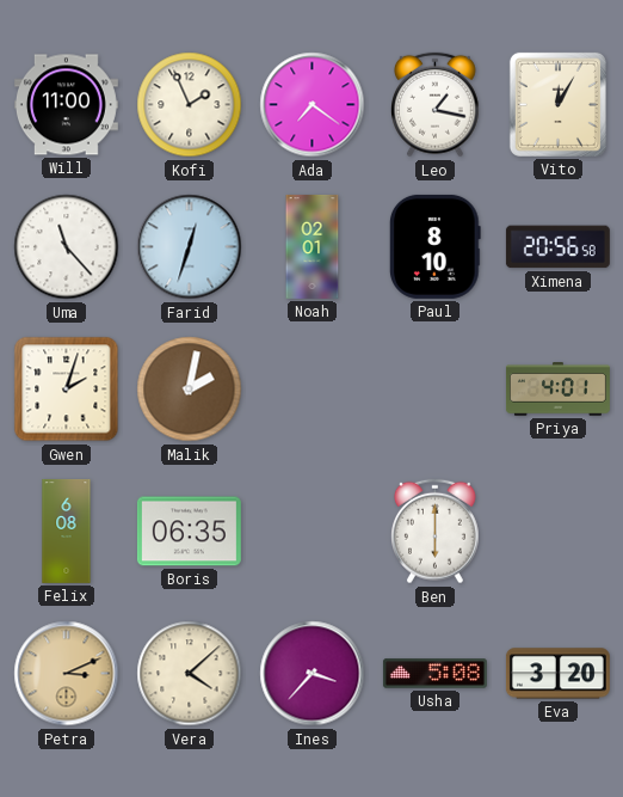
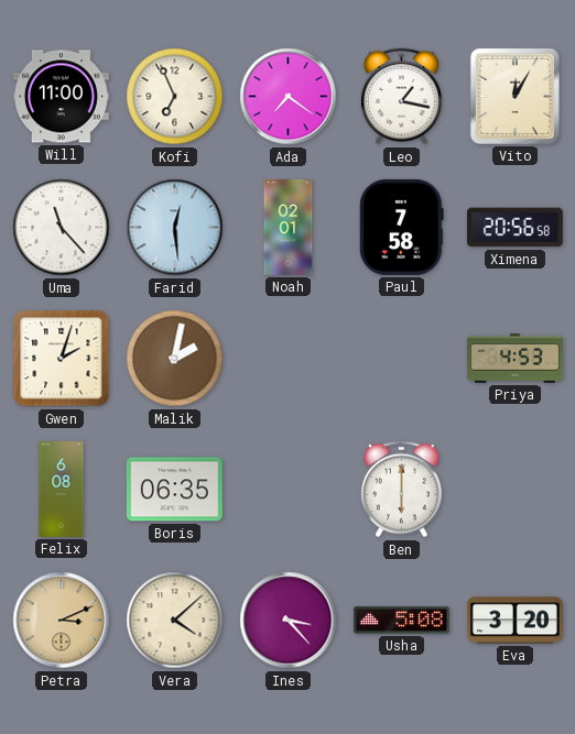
Kofi: 1:56 -> 6:56 (175, 97)
Farid: 12:33 -> 12:29 (175, 228)
Paul: 8:10 -> 7:58 (402, 227)
Priya: 4:01 -> 4:53 (514, 359)
Ines: 3:37 -> 3:23 (289, 621)
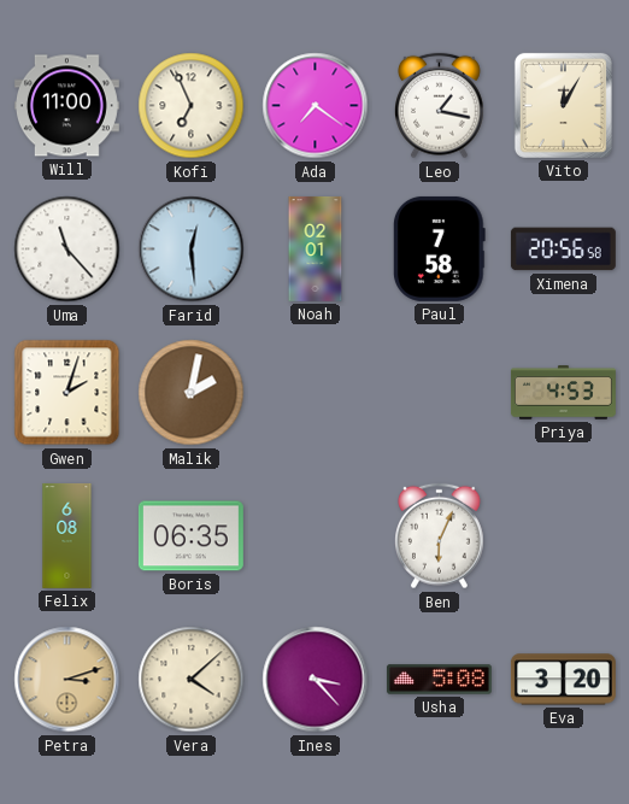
Ben: 6:00 -> 6:04 (440, 536)
Petra: 3:11 -> 3:12 (67, 680)
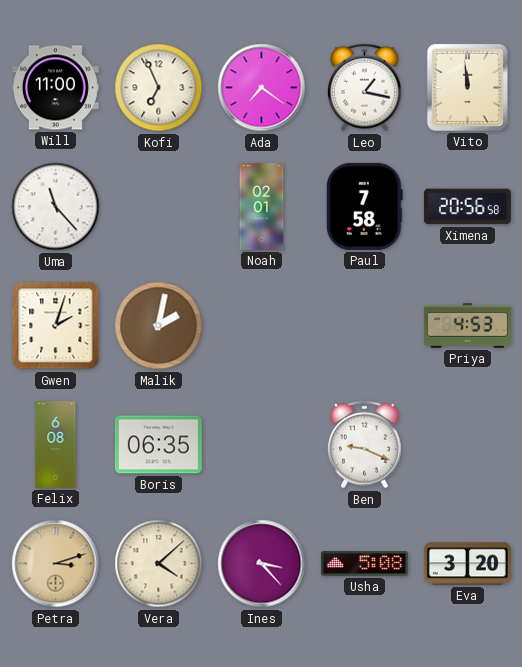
Vito: 12:05 -> 11:59 (467, 87)
Farid: 12:29 -> none (192, 250)
Ben: 6:04 -> 9:19 (365, 445)
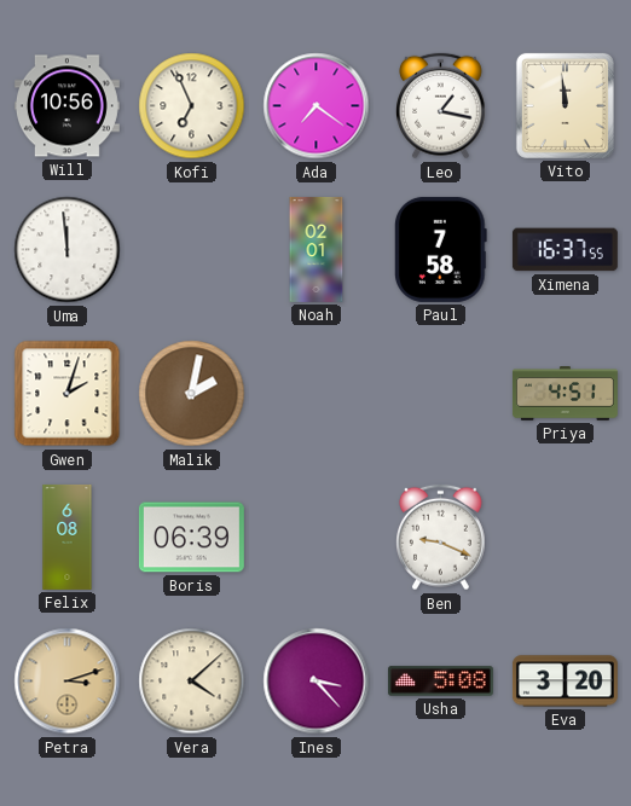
Will: 11:00 -> 10:56 (66, 106)
Uma: 11:23 -> 11:59 (68, 250)
Ximena: 20:56 -> 16:37 (565, 250)
Priya: 4:53 -> 4:51 (565, 394)
Boris: 06:35 -> 06:39 (191, 538)
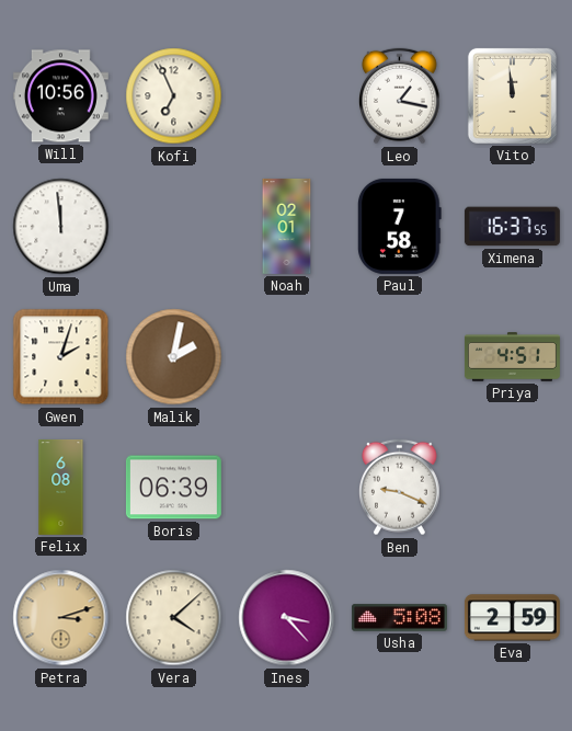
Ada: 7:21 -> none (317, 106)
Eva: 3:20 -> 2:59 (512, 618)
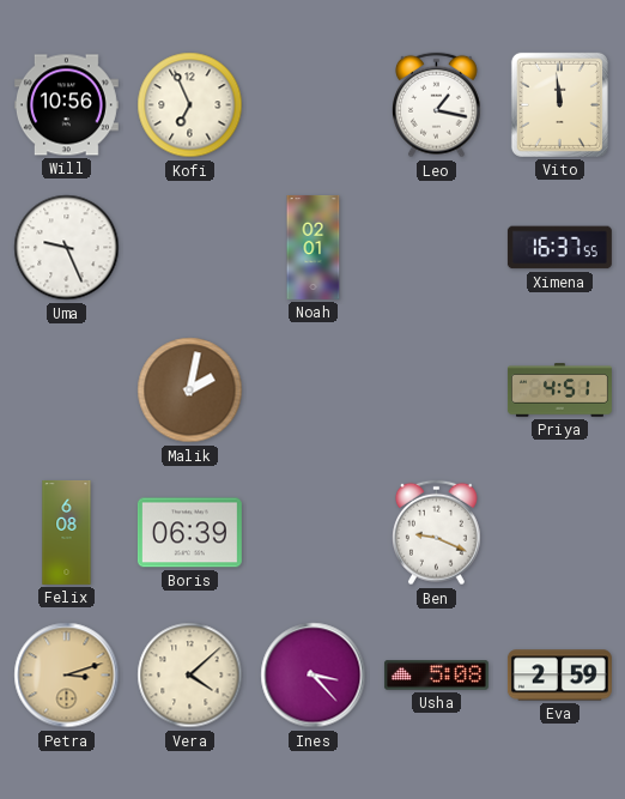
Uma: 11:59 -> 9:26 (67, 248)
Paul: 7:58 -> none (400, 226)
Gwen: 2:03 -> none (61, 357)
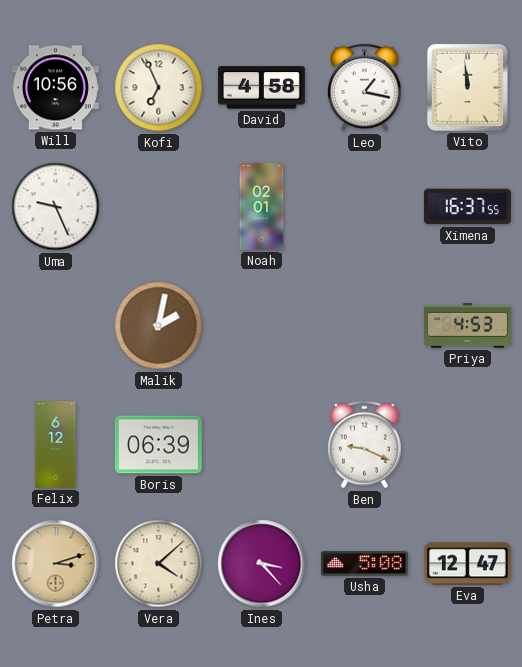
David: none -> 4:58 (261, 88)
Priya: 4:51 -> 4:53 (467, 326)
Felix: 6:08 -> 6:12 (56, 444)
Eva: 2:59 -> 12:47 (467, 564)
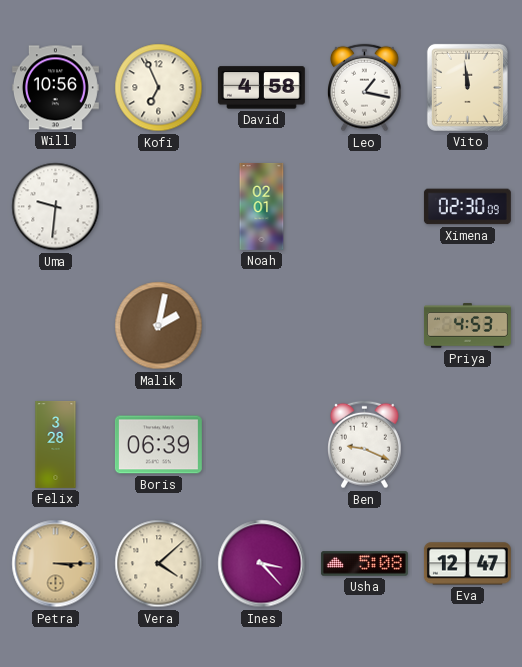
Uma: 9:26 -> 9:31 (56, 207)
Ximena: 16:37 -> 02:30 (467, 207)
Felix: 6:12 -> 3:28 (56, 444)
Petra: 3:12 -> 3:15 (56, 564)
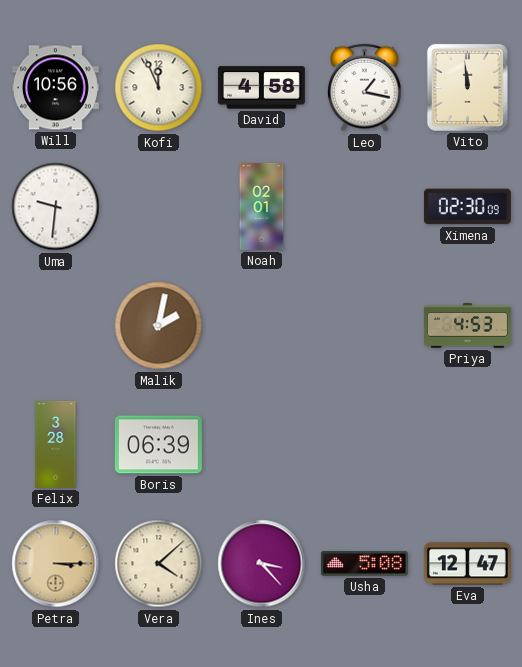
Kofi: 6:56 -> 11:56 (159, 88)
Ben: 9:19 -> none (365, 445)
